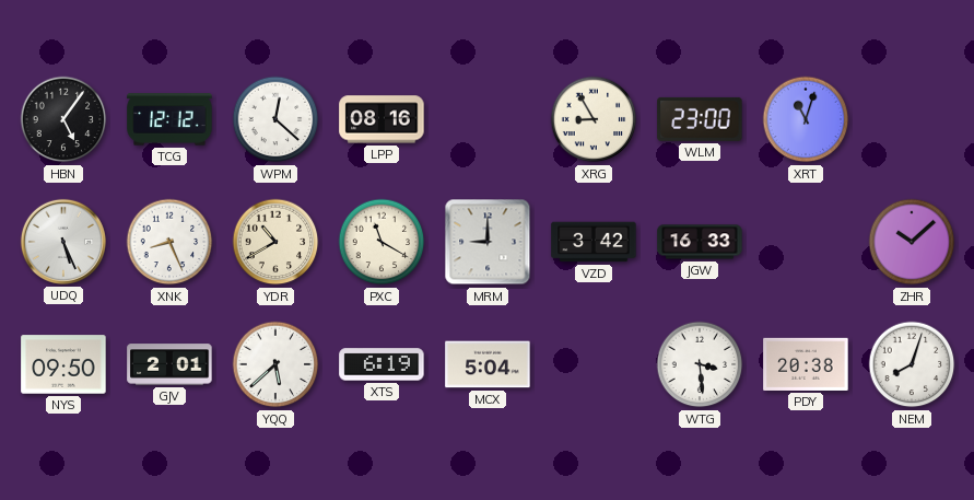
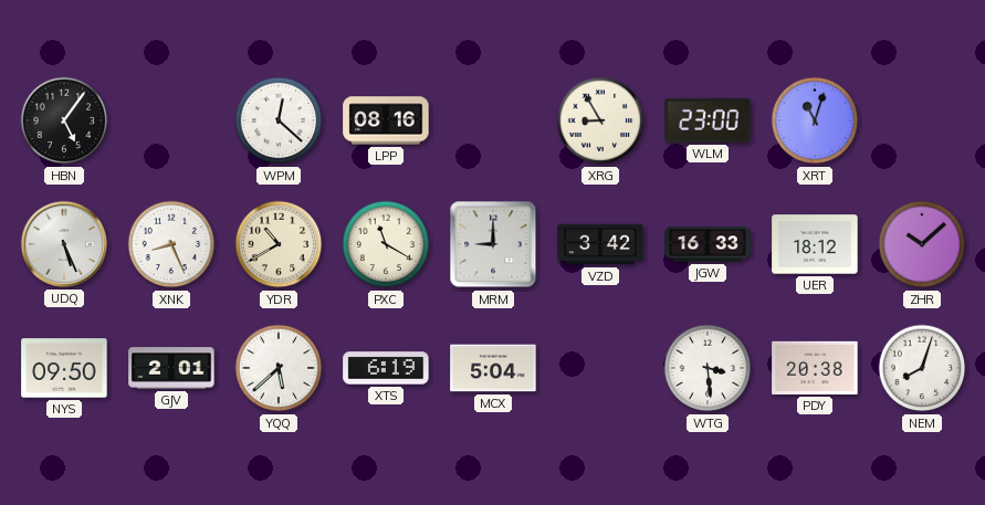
TCG: 12:12 -> none (169, 119)
UER: none -> 18:12 (815, 244)
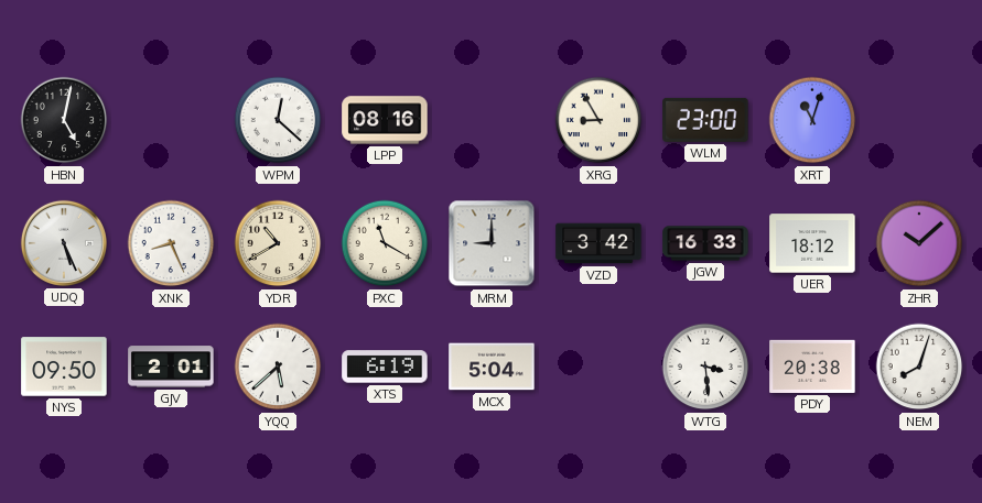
HBN: 5:06 -> 5:02 (64, 120)
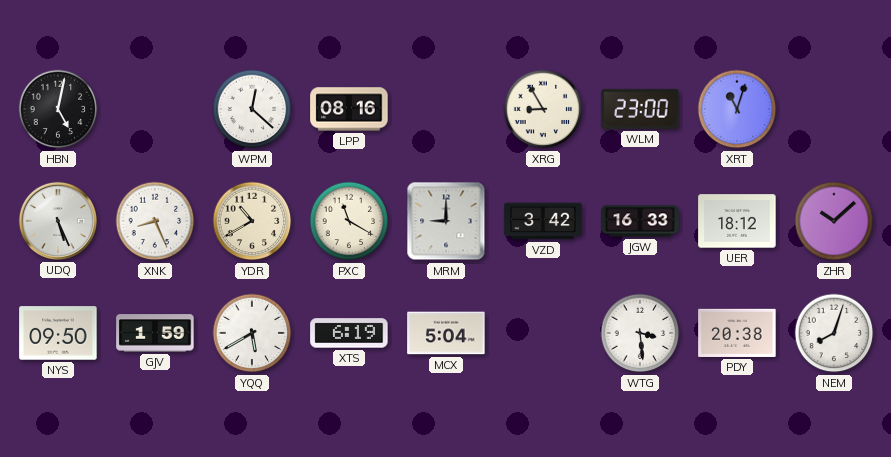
GJV: 2:01 -> 1:59 (155, 333)
YQQ: 5:38 -> 5:40 (252, 333)
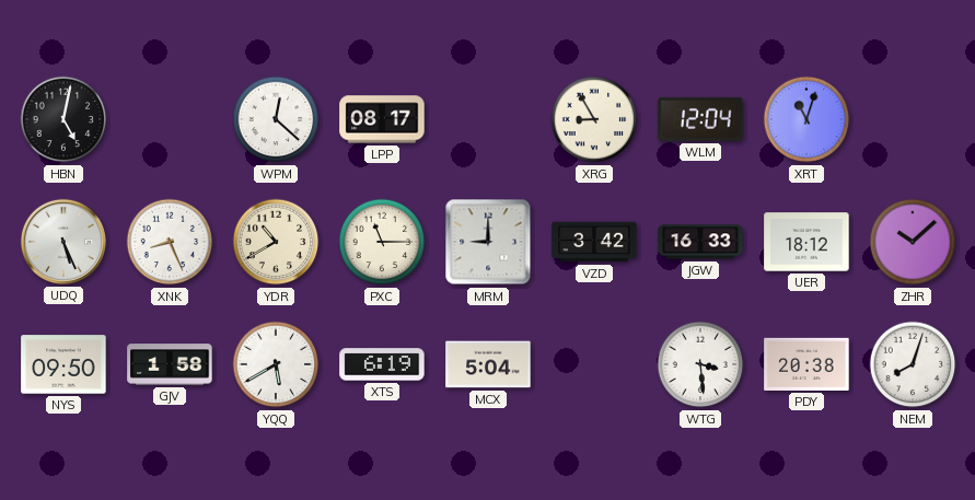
LPP: 08:16 -> 08:17 (382, 119)
WLM: 23:00 -> 12:04 (700, 119)
PXC: 11:20 -> 11:15 (382, 242)
GJV: 1:59 -> 1:58 (170, 364)
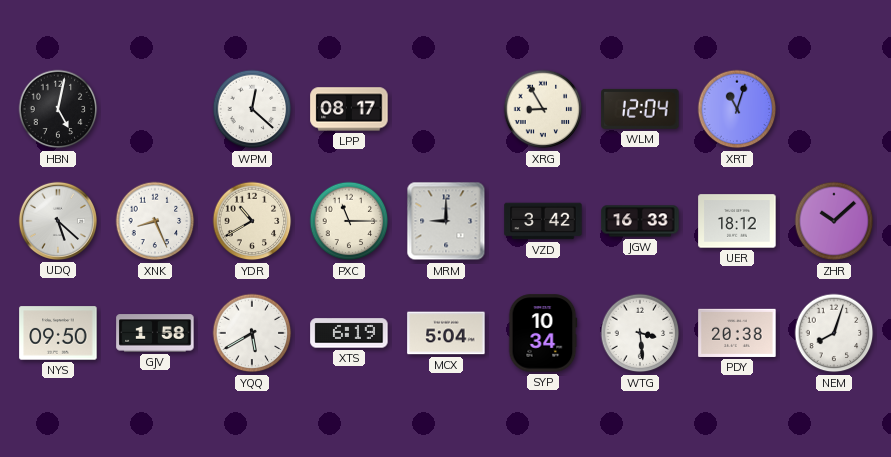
UDQ: 5:26 -> 5:22 (58, 221)
SYP: none -> 10:34 (543, 333)
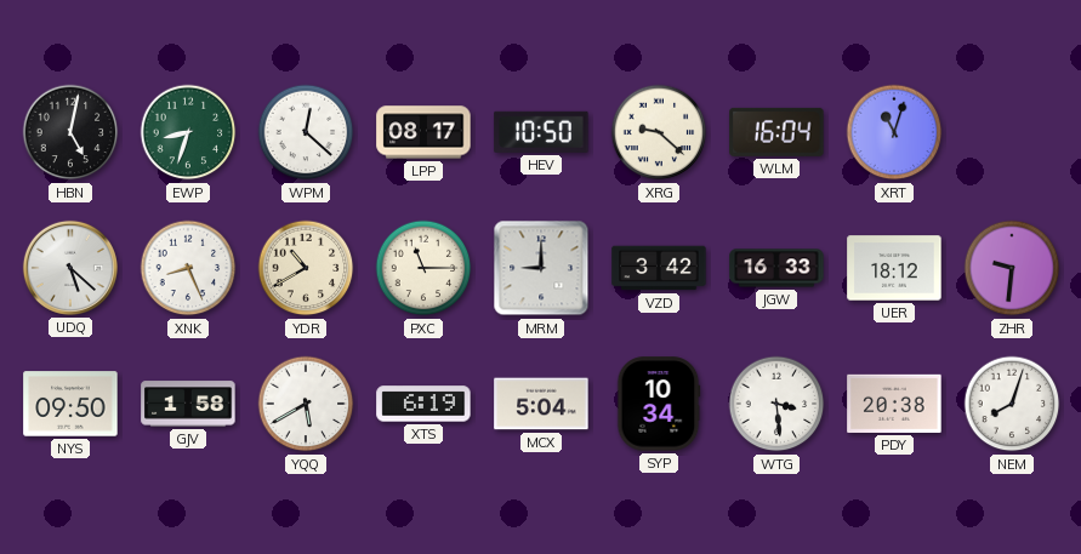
EWP: none -> 8:33 (188, 132)
HEV: none -> 10:50 (541, 132)
XRG: 8:55 -> 9:22 (659, 132)
WLM: 12:04 -> 16:04 (776, 132)
ZHR: 10:08 -> 9:31 (1012, 268)
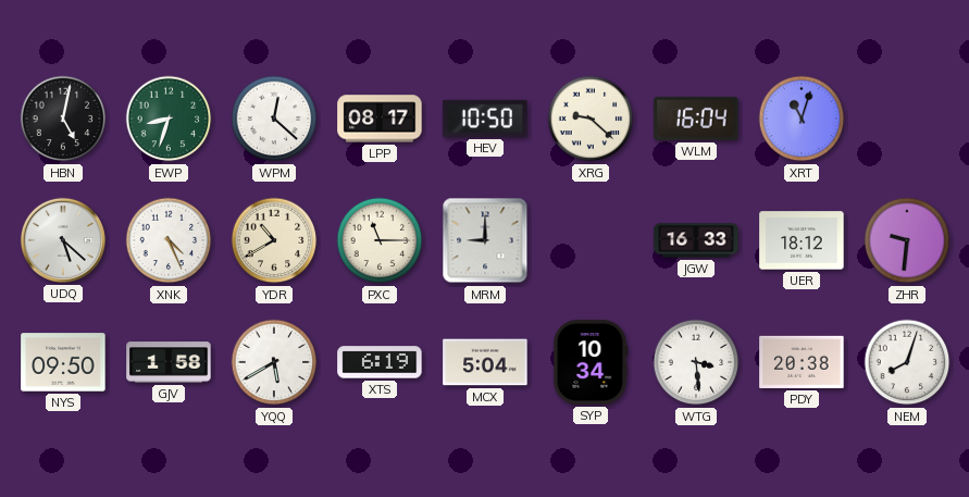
XNK: 8:26 -> 4:26 (169, 240)
VZD: 3:42 -> none (659, 268)
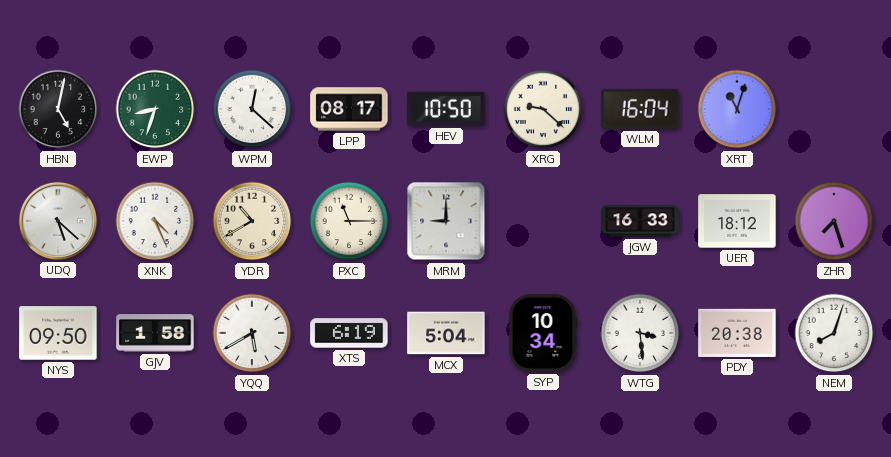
ZHR: 9:31 -> 7:27 (834, 221)
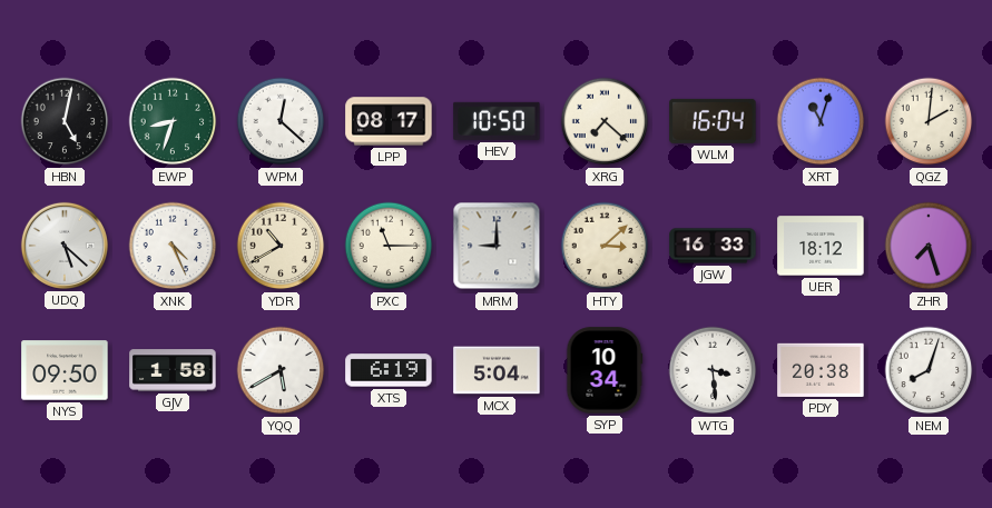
XRG: 9:22 -> 7:22 (605, 121)
QGZ: none -> 2:01 (929, 121)
HTY: none -> 3:08 (605, 246)
